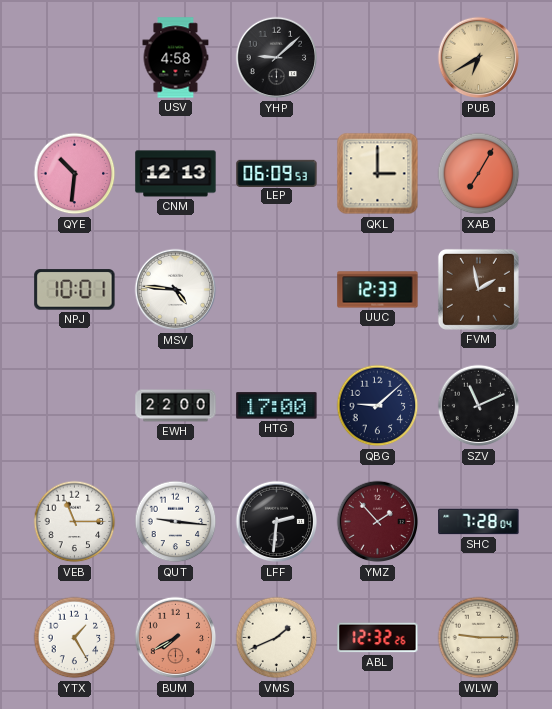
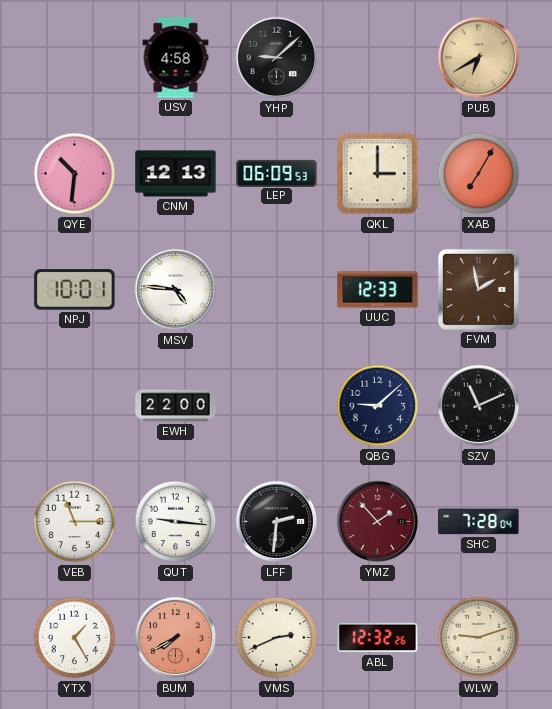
HTG: 17:00 -> none (277, 406)
VMS: 1:41 -> 2:41 (277, 638)
WLW: 9:15 -> 9:12 (479, 638)
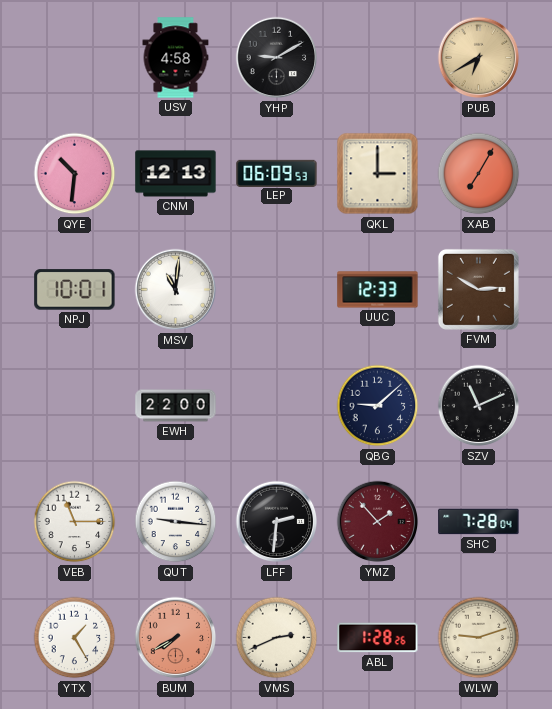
YHP: 9:08 -> 9:10 (277, 58)
MSV: 4:46 -> 11:01 (176, 290)
FVM: 1:58 -> 2:50 (478, 289)
ABL: 12:32 -> 1:28 (378, 638)
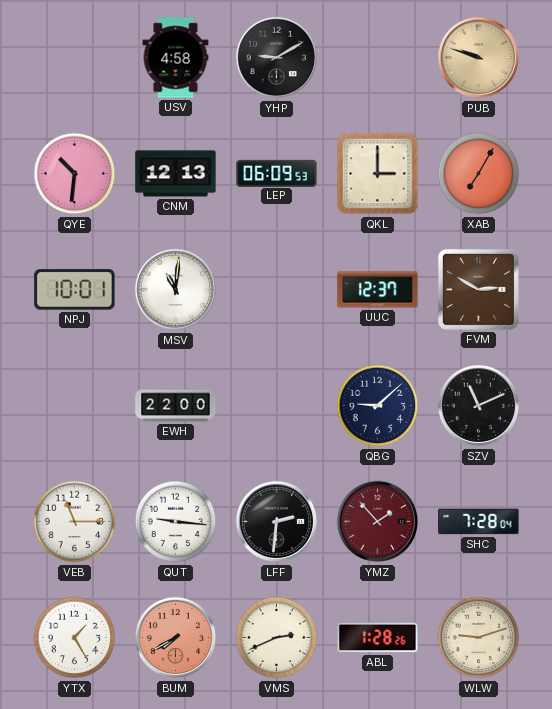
PUB: 6:40 -> 9:48 (479, 58)
UUC: 12:33 -> 12:37 (378, 290)
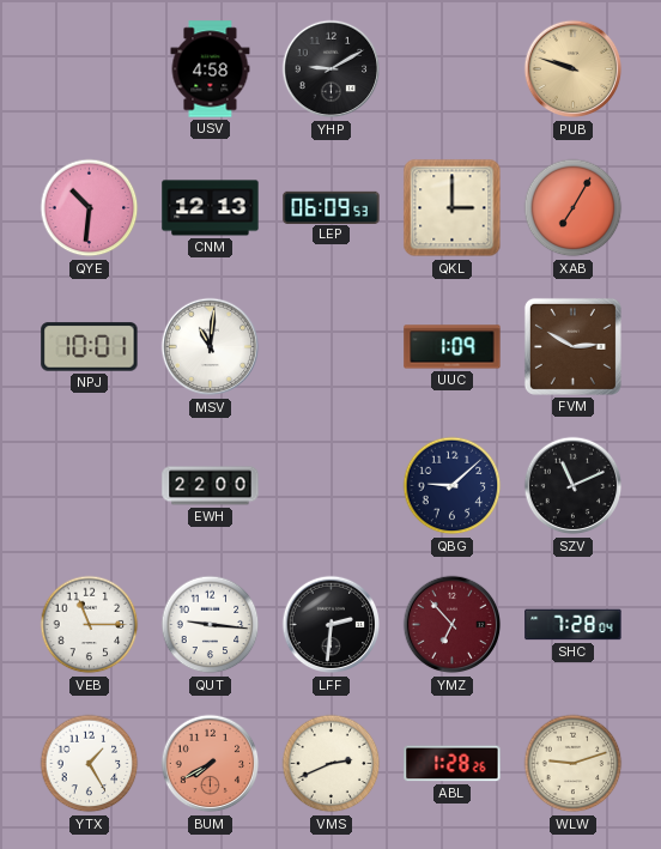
UUC: 12:37 -> 1:09 (453, 347)
YMZ: 1:53 -> 6:53 (453, 625)
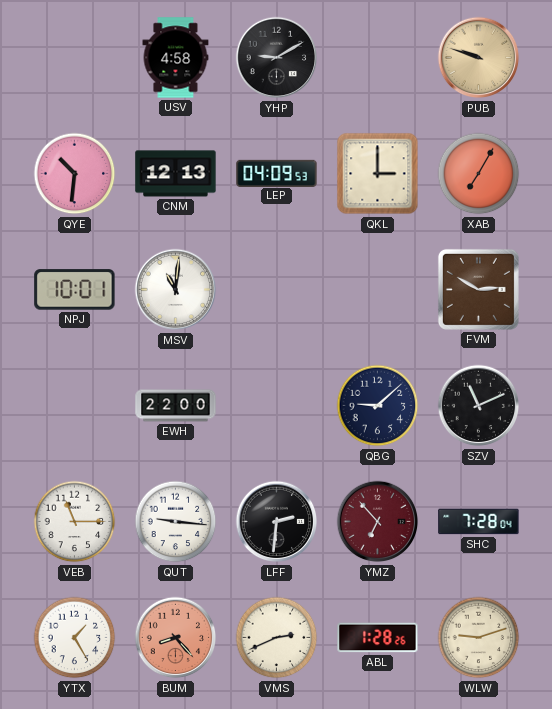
LEP: 06:09 -> 04:09 (277, 173)
UUC: 1:09 -> none (453, 347)
BUM: 7:40 -> 8:23 (176, 638)
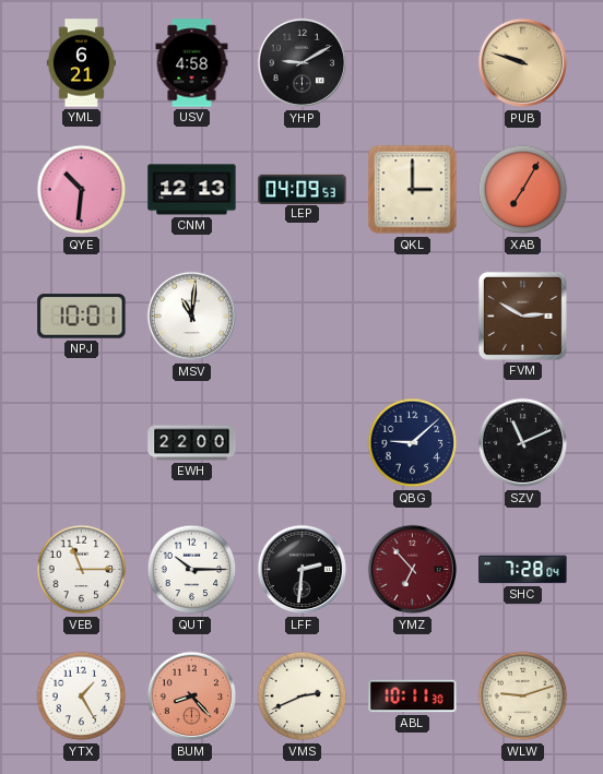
YML: none -> 6:21 (81, 63)
QUT: 9:16 -> 10:15 (192, 570)
ABL: 1:28 -> 10:11 (413, 696)
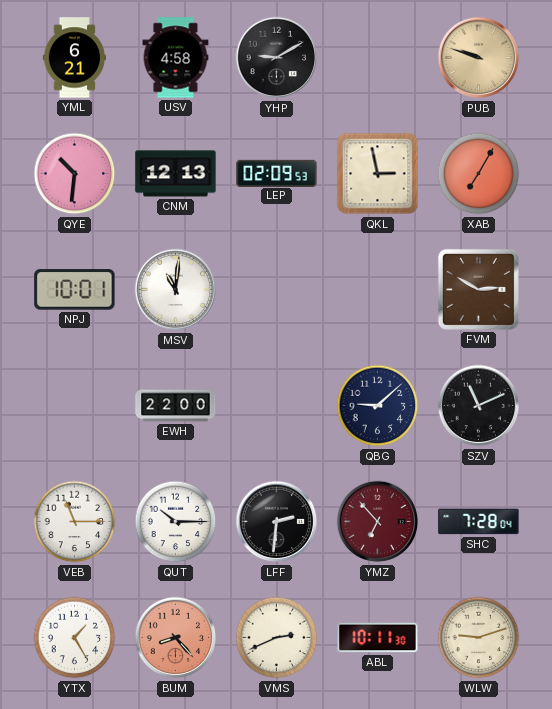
LEP: 04:09 -> 02:09 (277, 173)
QKL: 3:00 -> 2:58 (378, 174)
